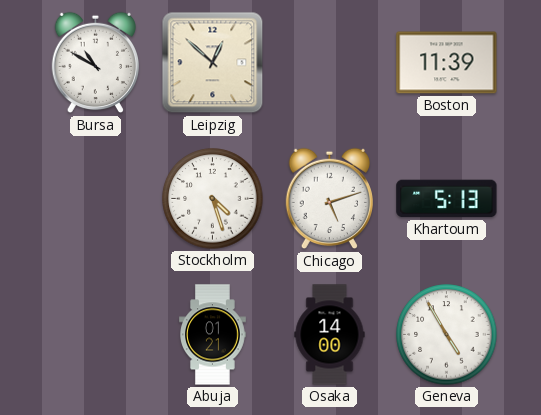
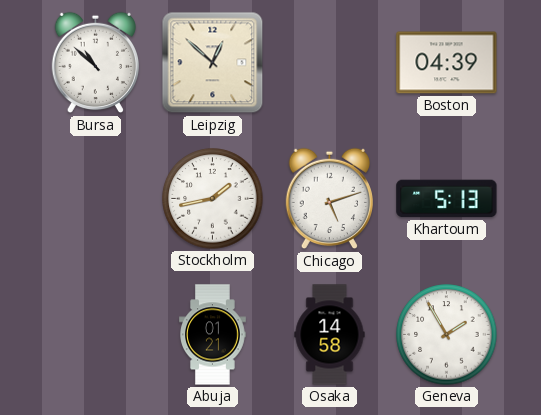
Bursa: 10:50 -> 10:52 (95, 63)
Boston: 11:39 -> 04:39 (447, 63)
Stockholm: 4:27 -> 1:43 (213, 199)
Osaka: 14:00 -> 14:58 (330, 335)
Geneva: 4:55 -> 1:55 (447, 335)
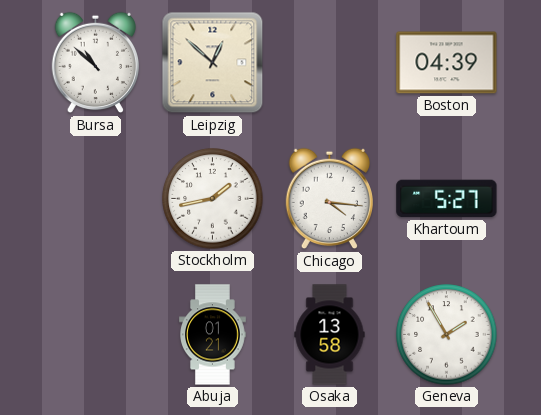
Chicago: 5:12 -> 4:16 (329, 199)
Khartoum: 5:13 -> 5:27 (447, 199)
Osaka: 14:58 -> 13:58 (330, 335)
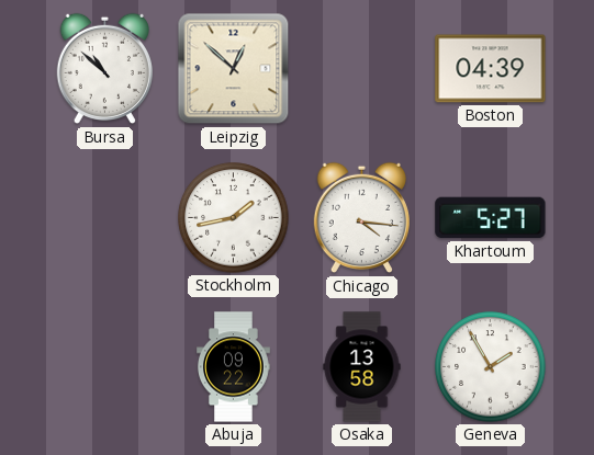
Abuja: 01:21 -> 09:22 (234, 367)
